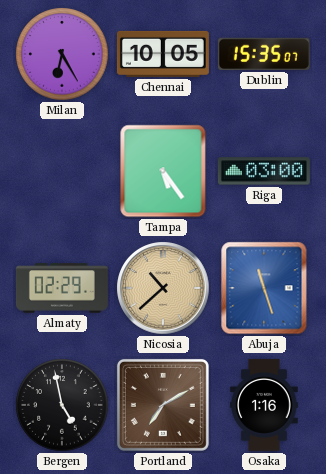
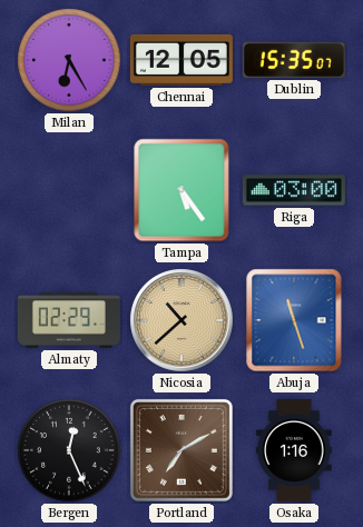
Chennai: 10:05 -> 12:05 (181, 60)
Bergen: 4:58 -> 12:26 (69, 450)
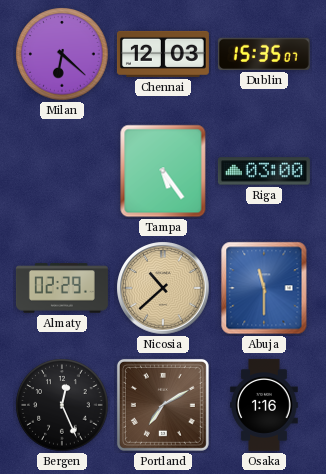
Milan: 6:25 -> 6:22 (62, 54)
Chennai: 12:05 -> 12:03 (163, 54)
Abuja: 11:27 -> 11:30 (264, 288)
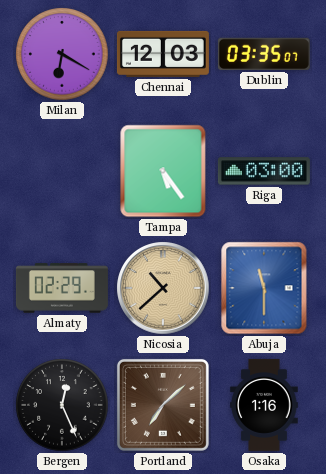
Milan: 6:22 -> 6:20 (62, 54)
Dublin: 15:35 -> 03:35 (264, 54)
Portland: 7:10 -> 7:08 (163, 405)
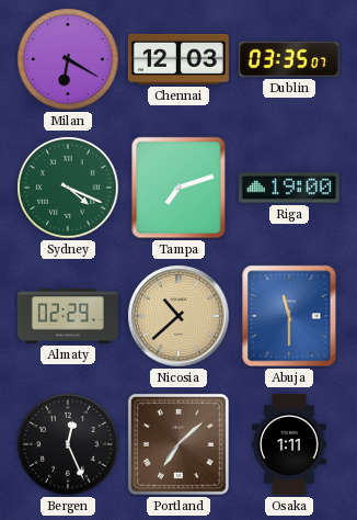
Sydney: none -> 4:19 (68, 188)
Tampa: 5:24 -> 7:12 (178, 188)
Riga: 03:00 -> 19:00 (289, 188)
Osaka: 1:16 -> 1:11 (289, 444)
